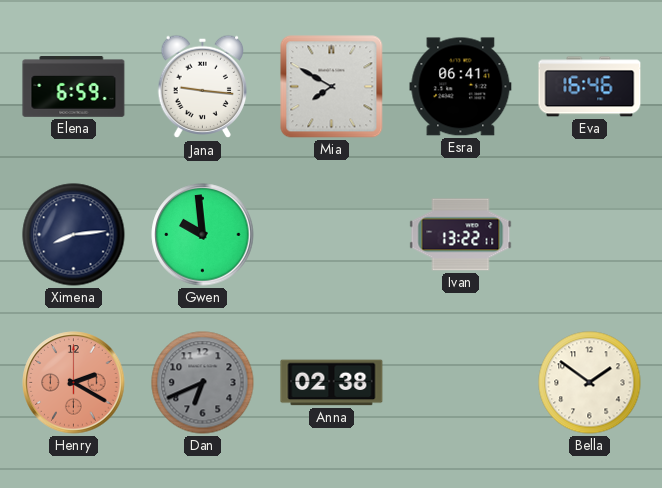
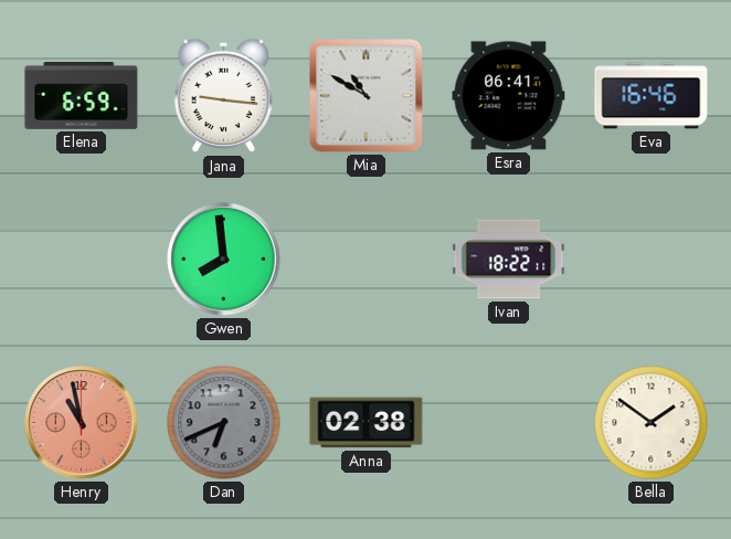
Mia: 7:50 -> 10:50 (367, 96)
Ximena: 8:14 -> none (74, 235)
Gwen: 9:59 -> 7:59 (224, 260)
Ivan: 13:22 -> 18:22 (509, 260)
Henry: 2:20 -> 10:58 (82, 423)
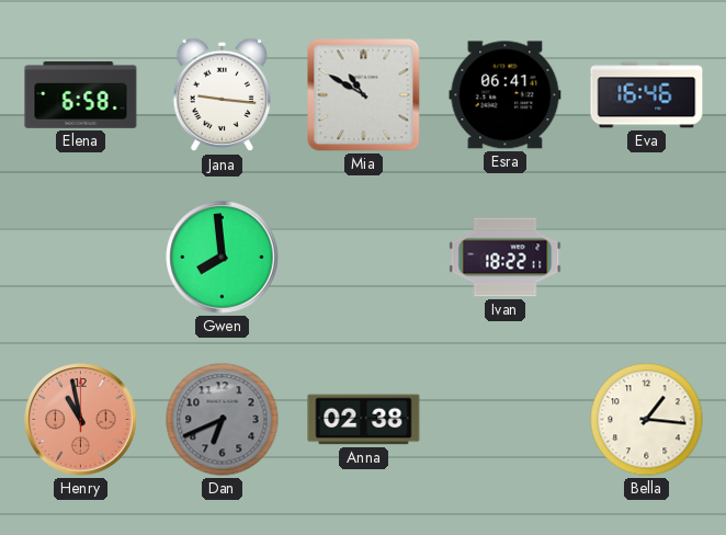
Elena: 6:59 -> 6:58 (81, 95)
Bella: 1:51 -> 1:16 (647, 420)
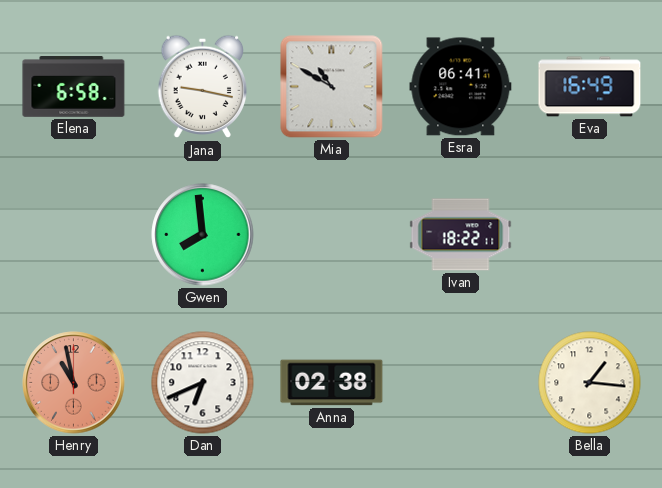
Jana: 9:16 -> 9:17 (203, 87)
Eva: 16:46 -> 16:49 (590, 87)
Dan dial: grey -> white (203, 383)
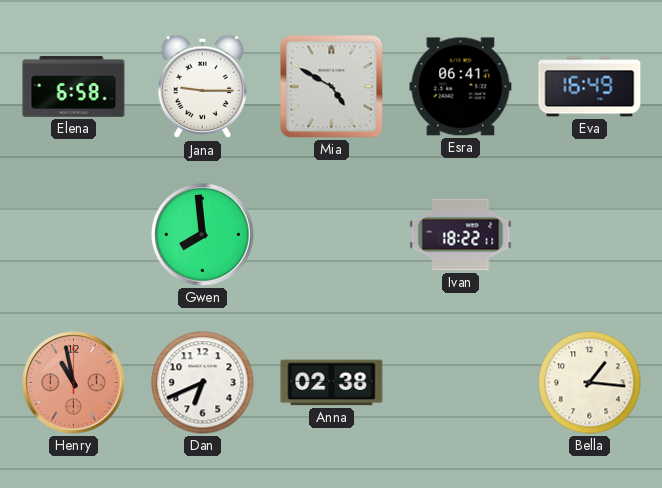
Jana: 9:17 -> 9:15 (203, 87)
Mia: 10:50 -> 4:50 (332, 87)
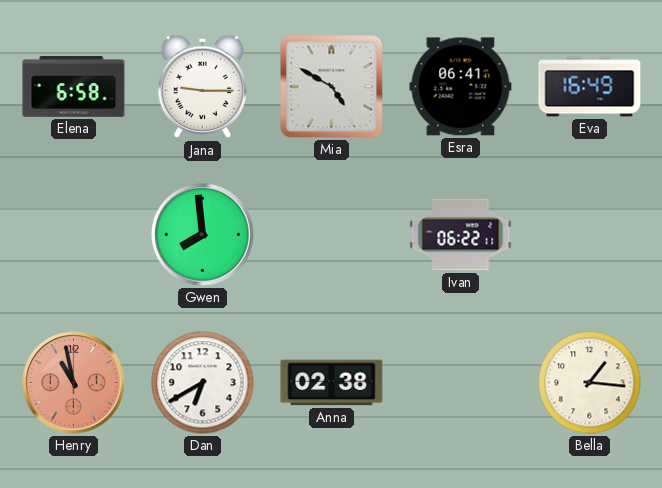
Ivan: 18:22 -> 06:22 (461, 235)
Dan: 6:41 -> 6:40 (203, 383)
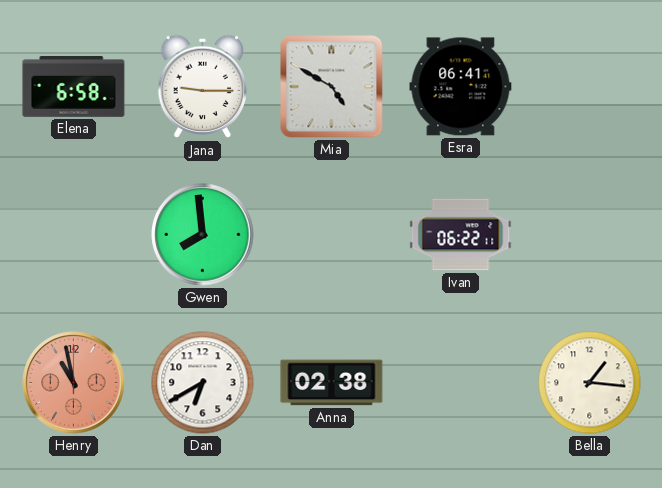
Eva: 16:49 -> none (590, 87)
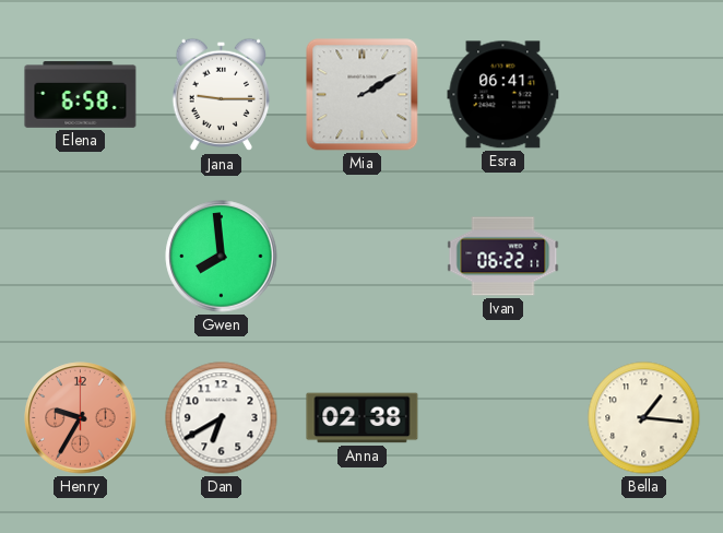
Mia: 4:50 -> 2:10 (363, 95)
Henry: 10:58 -> 9:35 (81, 418)
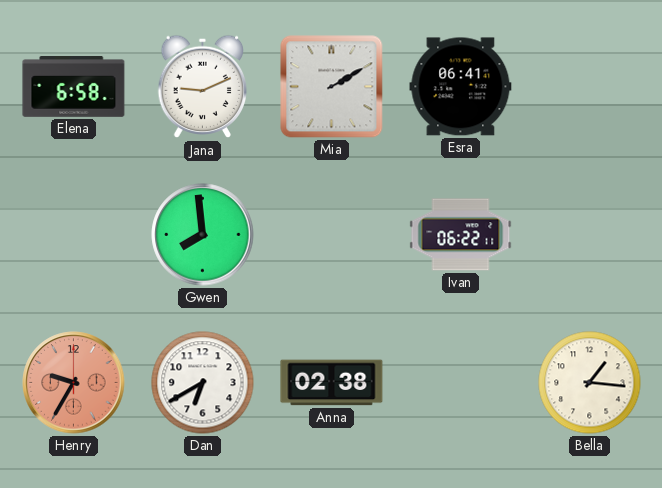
Jana: 9:15 -> 9:11 (203, 87)
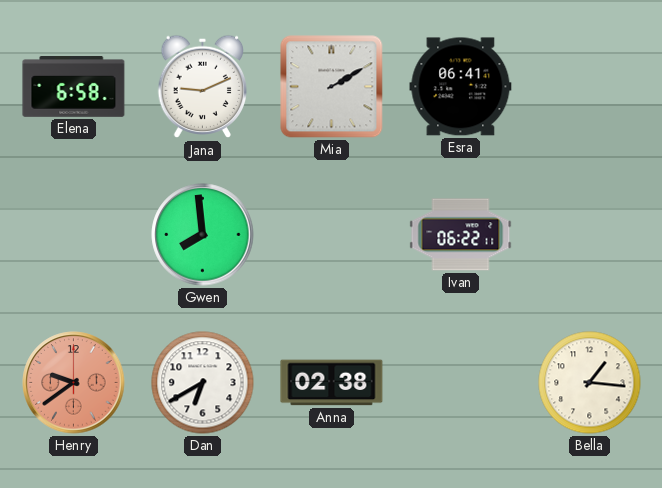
Henry: 9:35 -> 9:39 (74, 383)
